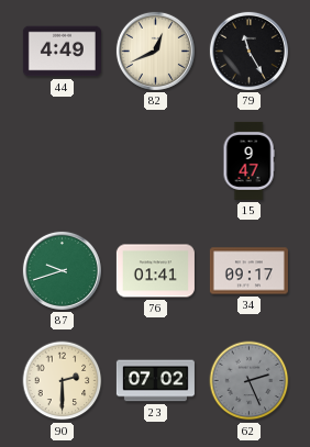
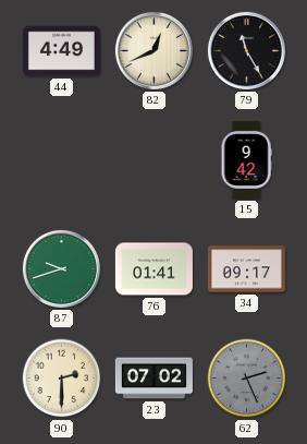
15: 9:47 -> 9:42 (246, 159)
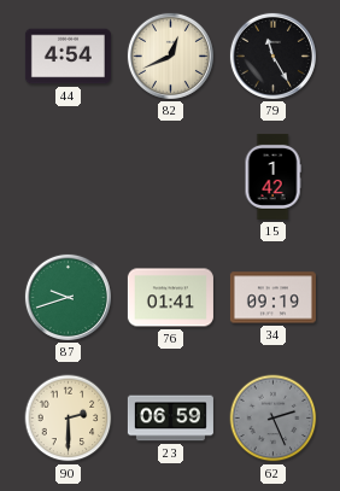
44: 4:49 -> 4:54 (68, 57)
15: 9:42 -> 1:42 (272, 176)
34: 09:17 -> 09:19 (272, 298)
23: 07:02 -> 06:59 (170, 419)
